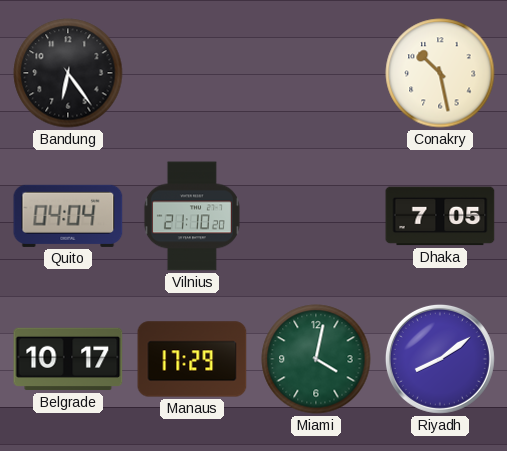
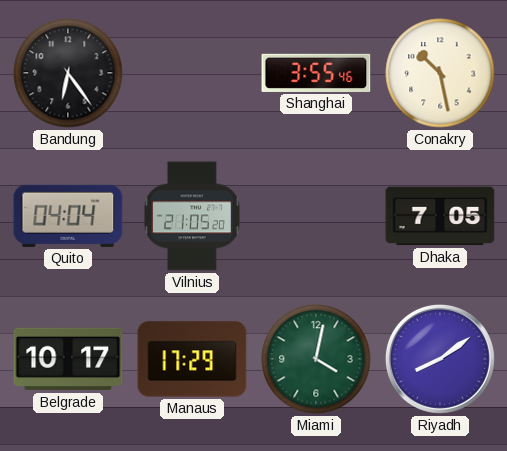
Shanghai: none -> 3:55 (316, 73)
Vilnius: 21:10 -> 21:05 (192, 216)
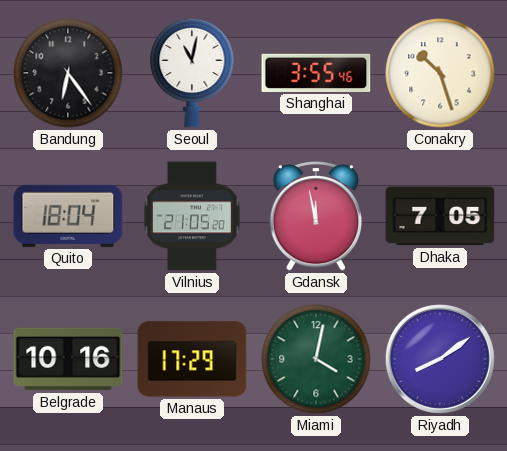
Seoul: none -> 11:02 (192, 73)
Conakry: 10:28 -> 10:27 (440, 73)
Quito: 04:04 -> 18:04 (68, 216)
Gdansk: none -> 11:58 (315, 217)
Belgrade: 10:17 -> 10:16 (68, 359)
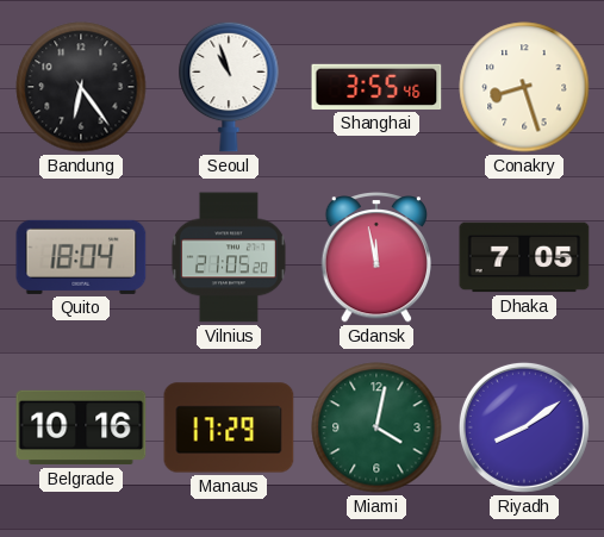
Seoul: 11:02 -> 10:57 (229, 87)
Conakry: 10:27 -> 8:27 (524, 87)
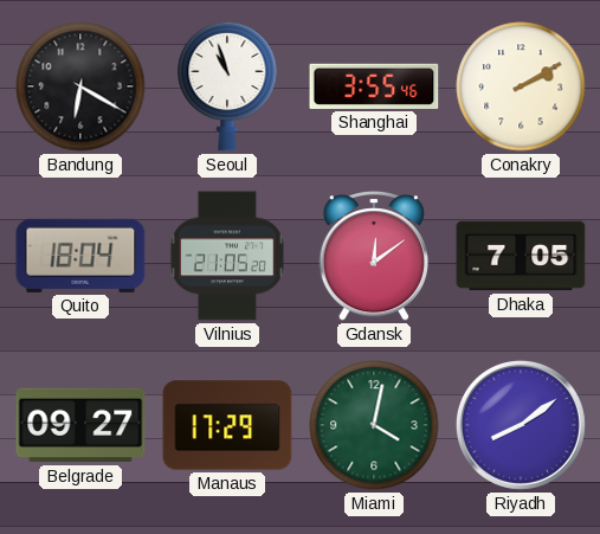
Bandung: 6:24 -> 6:20 (80, 86)
Conakry: 8:27 -> 2:10 (521, 86)
Gdansk: 11:58 -> 12:09 (373, 257)
Belgrade: 10:16 -> 09:27 (80, 425)
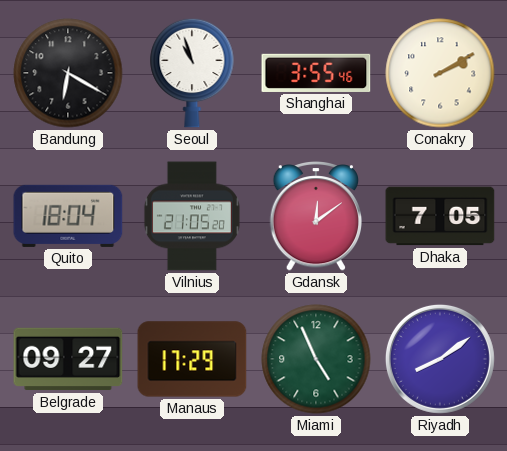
Miami: 4:02 -> 4:56 (316, 359)
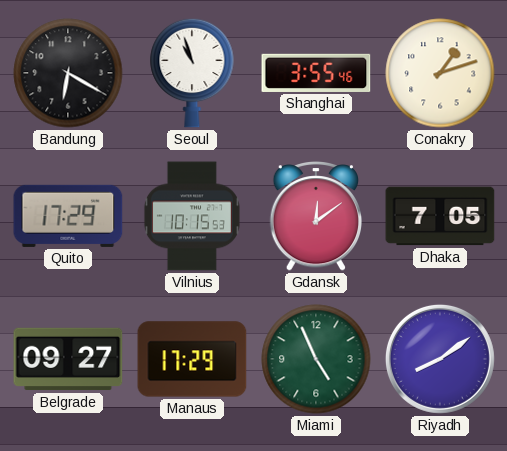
Conakry: 2:10 -> 1:12 (440, 73)
Quito: 18:04 -> 17:29 (68, 216)
Vilnius: 21:05 -> 10:15 (192, 216)
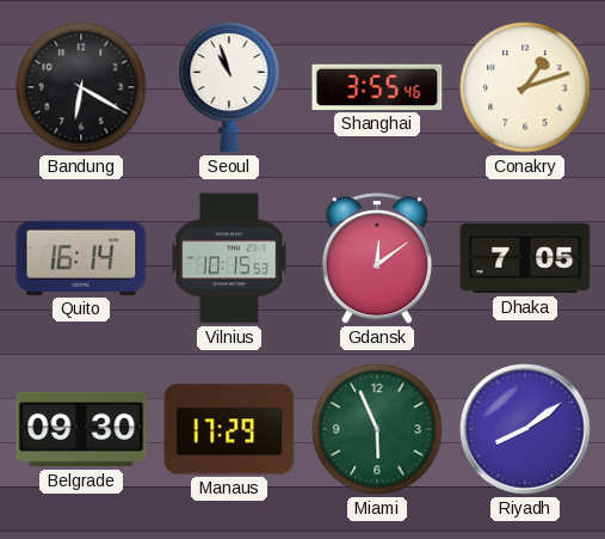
Quito: 17:29 -> 16:14 (81, 258)
Belgrade: 09:27 -> 09:30 (81, 429)
Miami: 4:56 -> 5:56 (377, 429)
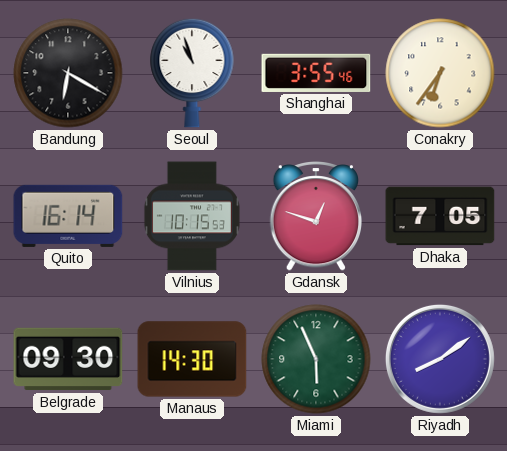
Conakry: 1:12 -> 6:36 (440, 73)
Gdansk: 12:09 -> 12:48 (315, 217)
Manaus: 17:29 -> 14:30 (192, 359)
